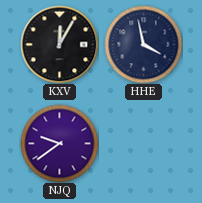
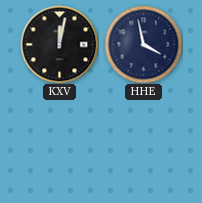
KXV: 12:05 -> 12:02 (59, 44)
NJQ: 9:39 -> none (59, 143)
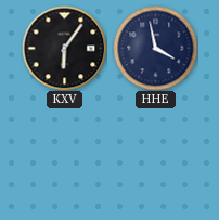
KXV: 12:02 -> 6:06 (64, 48)
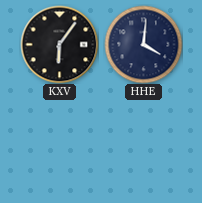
HHE: 3:58 -> 4:01 (143, 44)
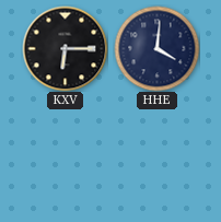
KXV: 6:06 -> 6:15 (65, 48)
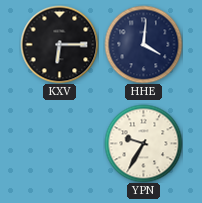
YPN: none -> 9:35 (143, 143)
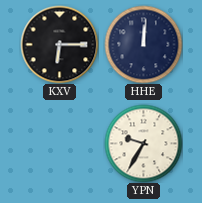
HHE: 4:01 -> 12:01 (143, 44)
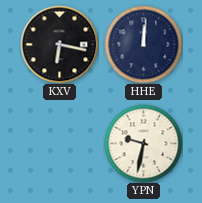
KXV: 6:15 -> 6:17 (59, 44)
YPN: 9:35 -> 9:32 (143, 143)
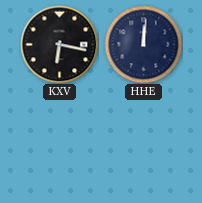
YPN: 9:32 -> none (143, 143)
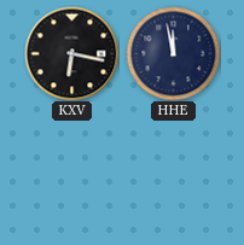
HHE: 12:01 -> 11:58 (173, 53)
